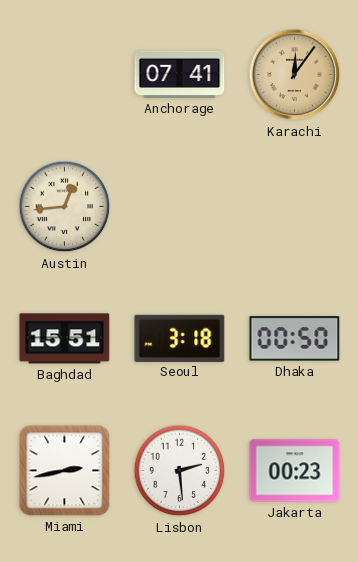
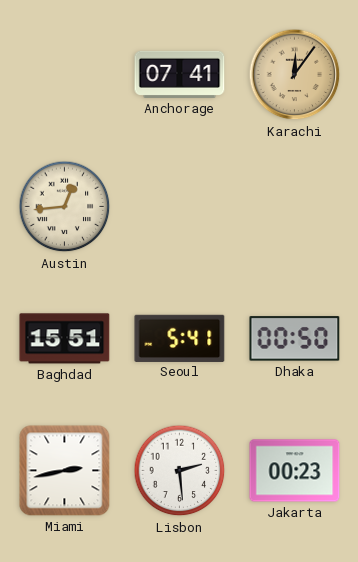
Seoul: 3:18 -> 5:41 (180, 338)
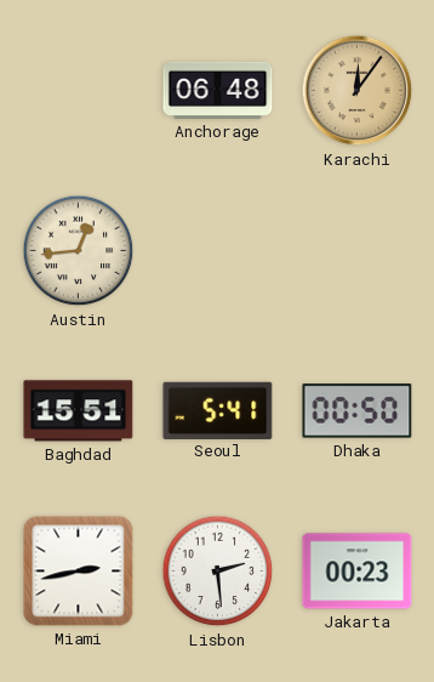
Anchorage: 07:41 -> 06:48 (218, 90)
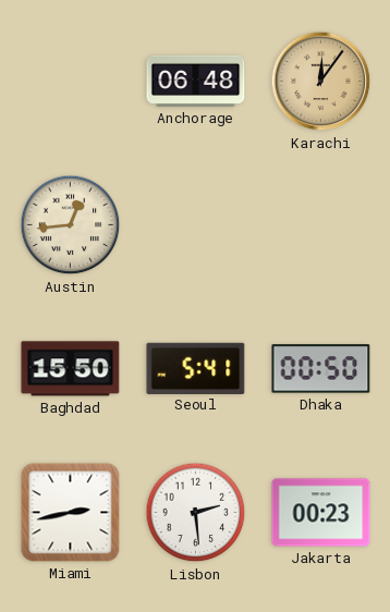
Baghdad: 15:51 -> 15:50 (71, 369)
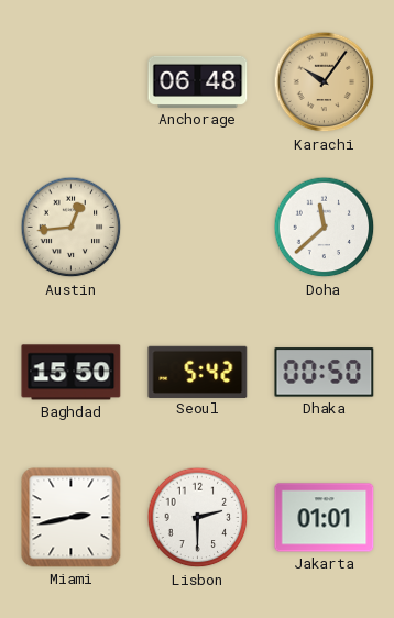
Karachi: 12:06 -> 10:06 (325, 82)
Doha: none -> 11:38 (325, 228)
Seoul: 5:41 -> 5:42 (198, 372)
Lisbon: 2:29 -> 2:30 (198, 518)
Jakarta: 00:23 -> 01:01 (325, 518)
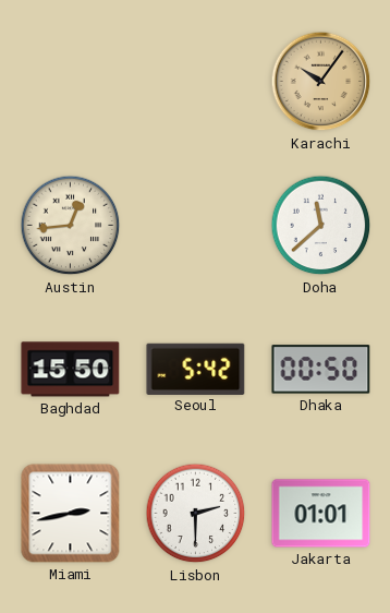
Anchorage: 06:48 -> none (198, 81)
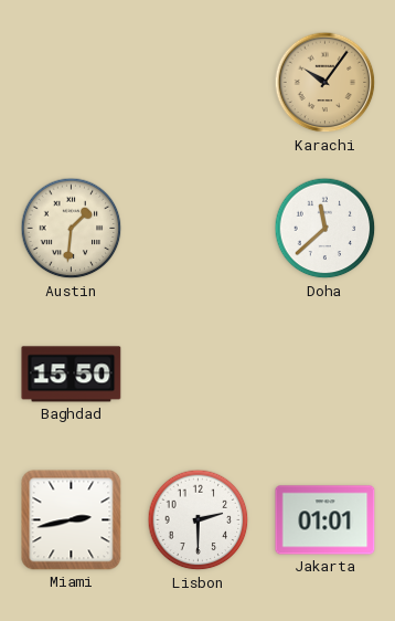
Austin: 12:44 -> 1:31 (72, 229)
Seoul: 5:42 -> none (196, 369)
Dhaka: 00:50 -> none (321, 370)
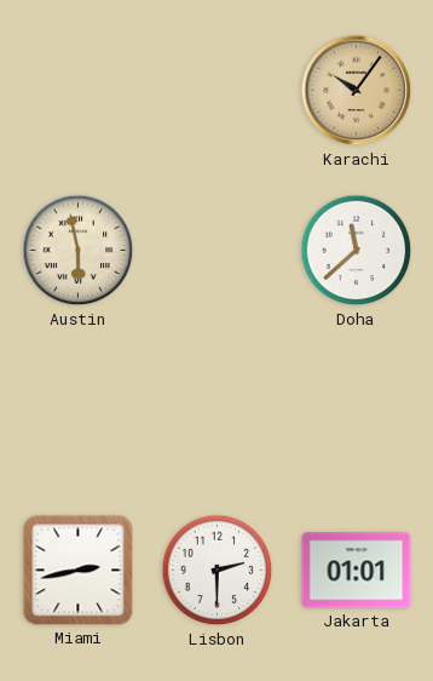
Austin: 1:31 -> 5:58 (79, 251)
Baghdad: 15:50 -> none (72, 375)
